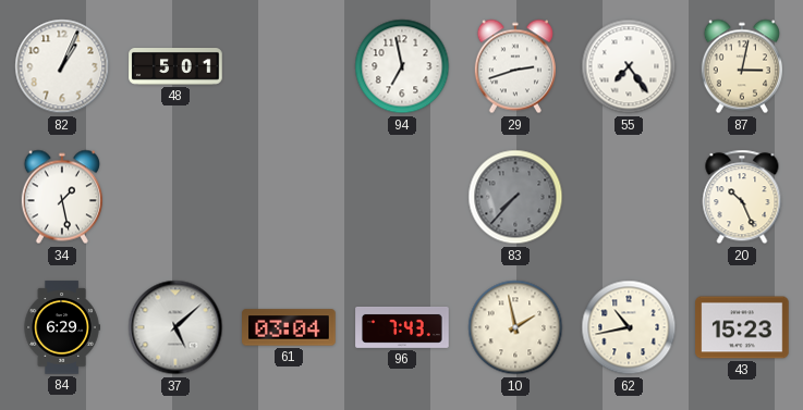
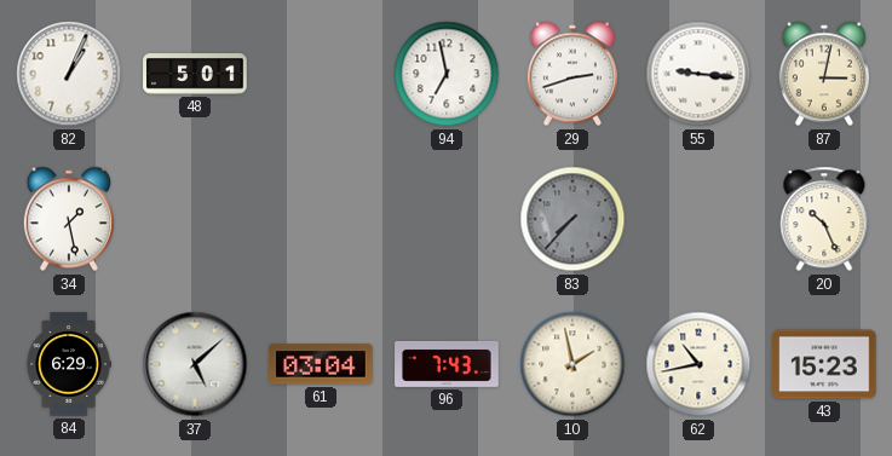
55: 7:24 -> 9:16 (698, 74)
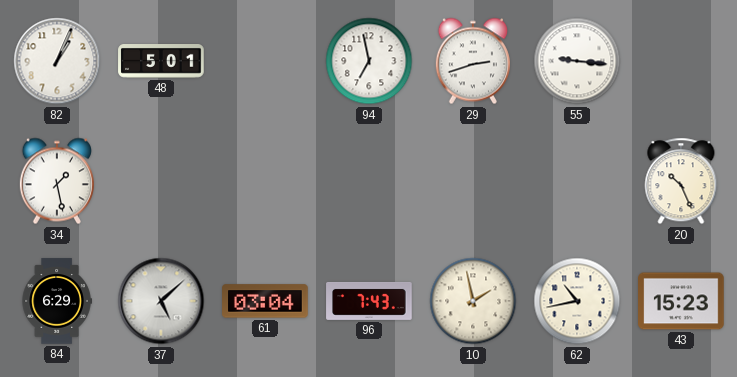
87: 3:02 -> none (824, 74)
83: 7:37 -> none (572, 219)
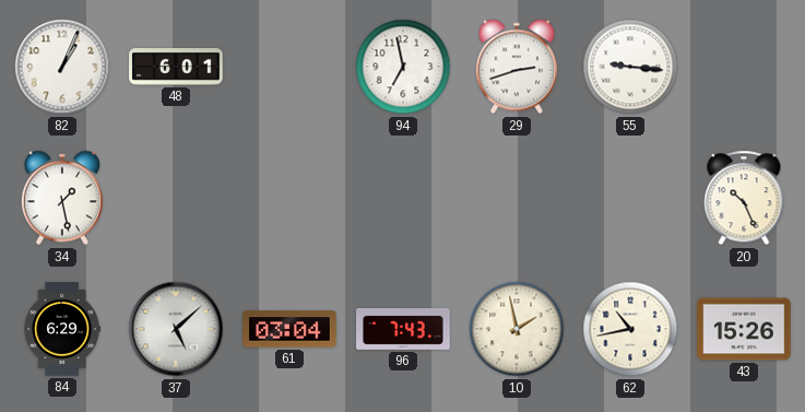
48: 5:01 -> 6:01 (176, 68)
43: 15:23 -> 15:26 (744, 329)
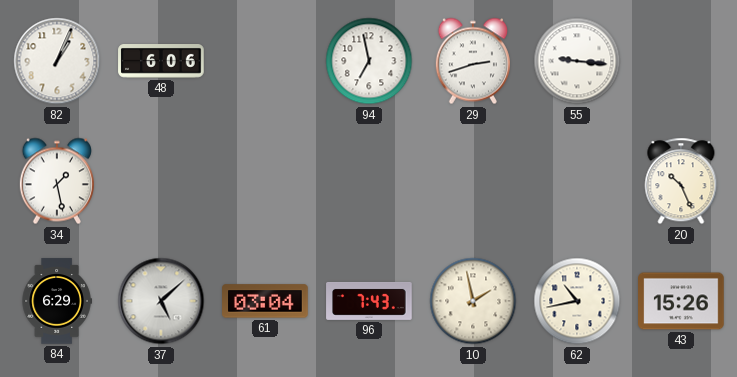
48: 6:01 -> 6:06 (161, 62)
